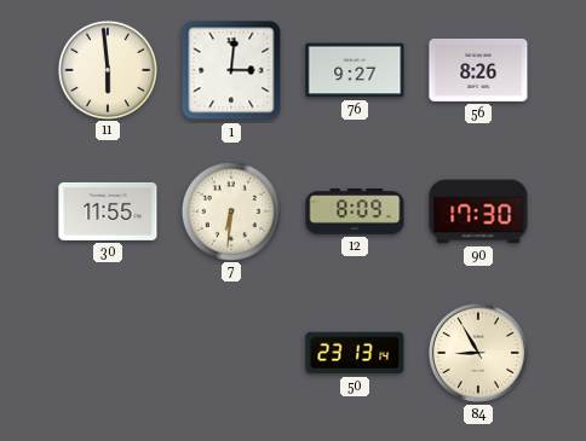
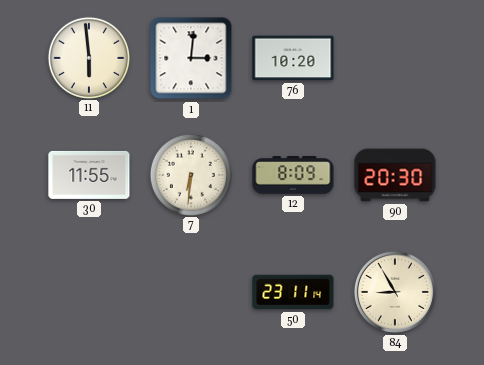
76: 9:27 -> 10:20 (293, 58)
56: 8:26 -> none (478, 70)
90: 17:30 -> 20:30 (395, 175)
50: 23:13 -> 23:11 (293, 292)
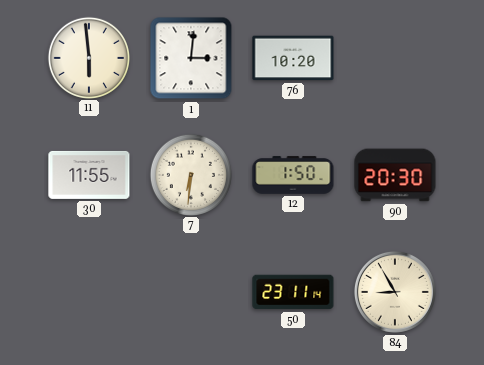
12: 8:09 -> 1:50 (293, 175)
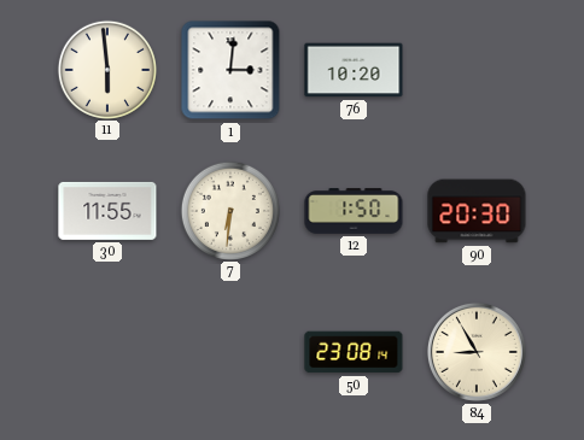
50: 23:11 -> 23:08 (354, 352)
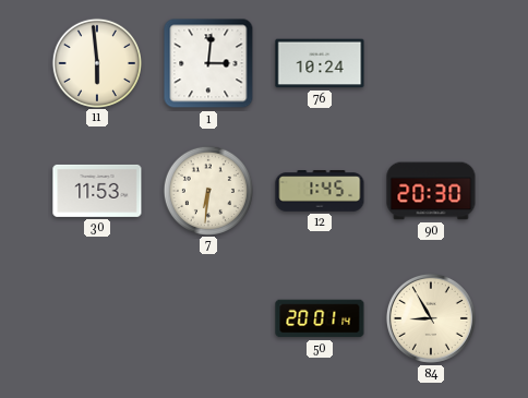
76: 10:20 -> 10:24 (320, 63)
30: 11:55 -> 11:53 (97, 191)
12: 1:50 -> 1:45 (320, 191)
50: 23:08 -> 20:01 (320, 318)
